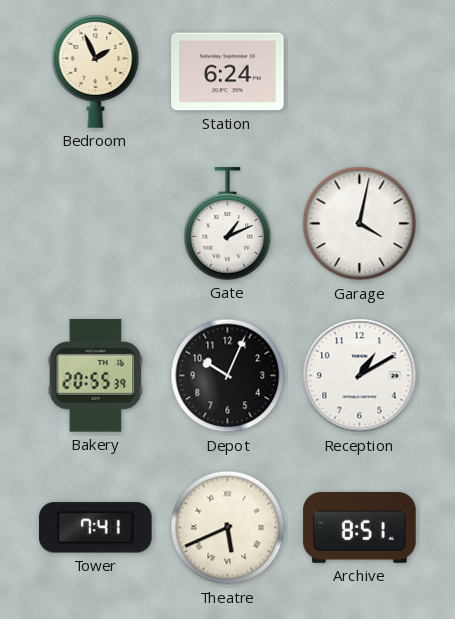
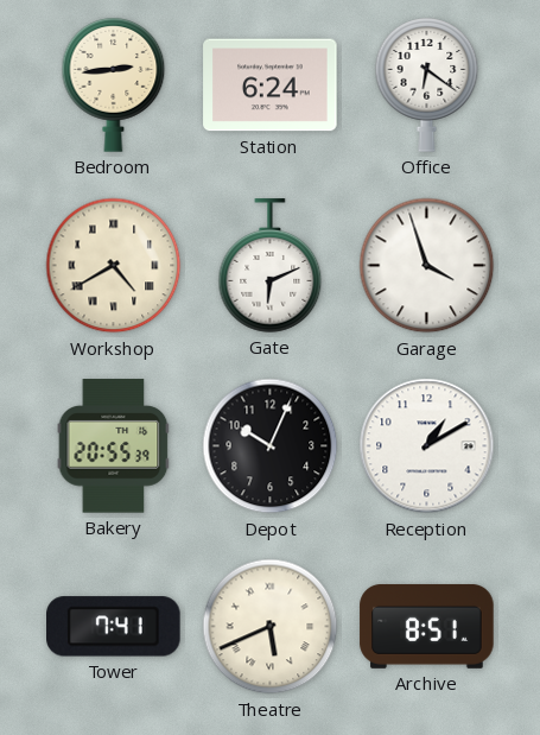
Bedroom: 1:56 -> 2:44 (114, 85)
Office: none -> 6:21 (427, 85)
Workshop: none -> 4:40 (114, 266)
Gate: 1:11 -> 6:11 (271, 266)
Garage: 4:02 -> 3:57 (427, 266)
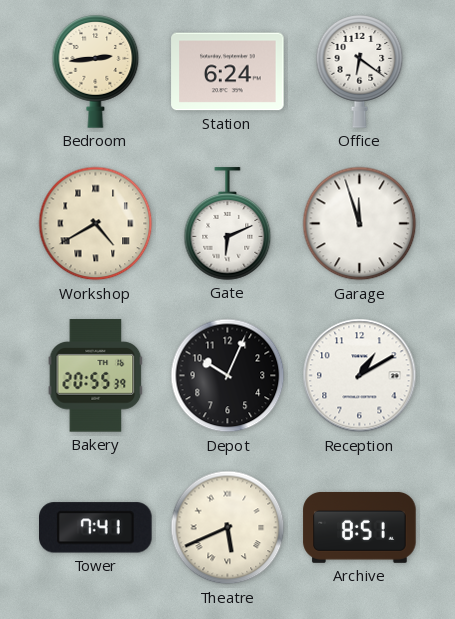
Garage: 3:57 -> 11:57 (360, 224)
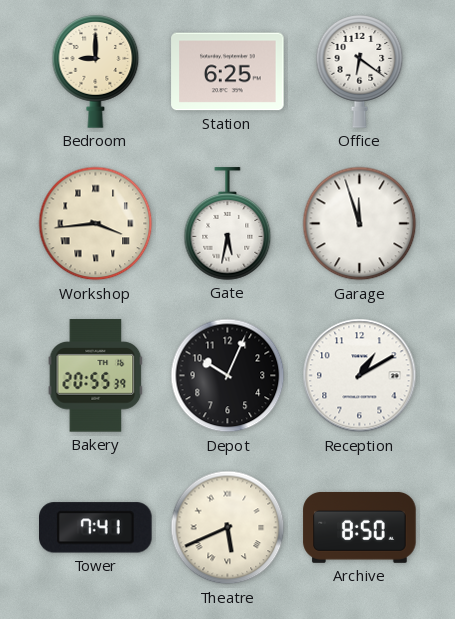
Bedroom: 2:44 -> 9:00 (96, 72)
Station: 6:24 -> 6:25 (228, 72)
Workshop: 4:40 -> 3:44 (96, 224)
Gate: 6:11 -> 5:32 (228, 224)
Archive: 8:51 -> 8:50 (360, 527)
